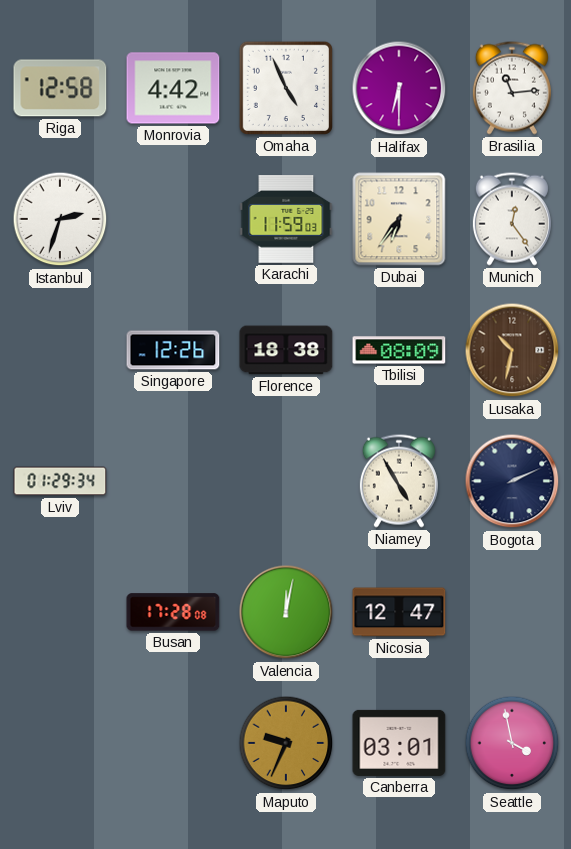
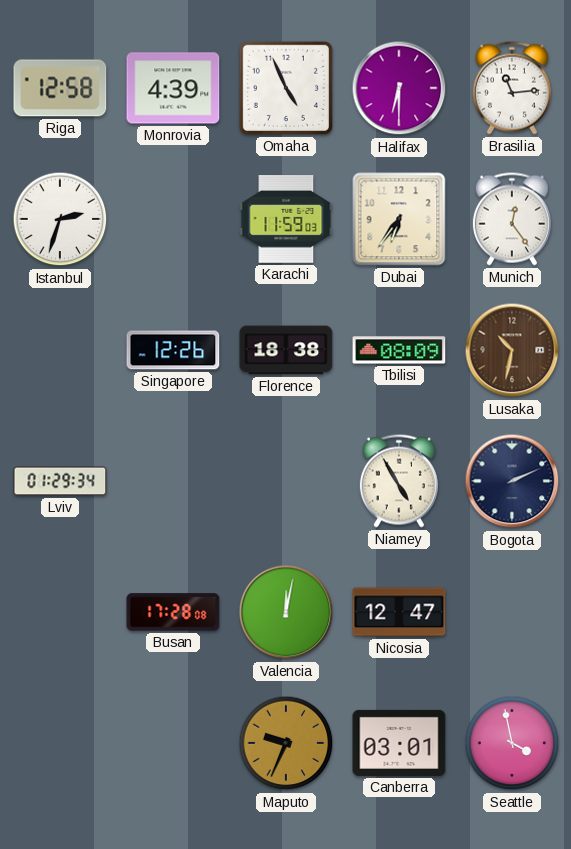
Monrovia: 4:42 -> 4:39 (173, 88)
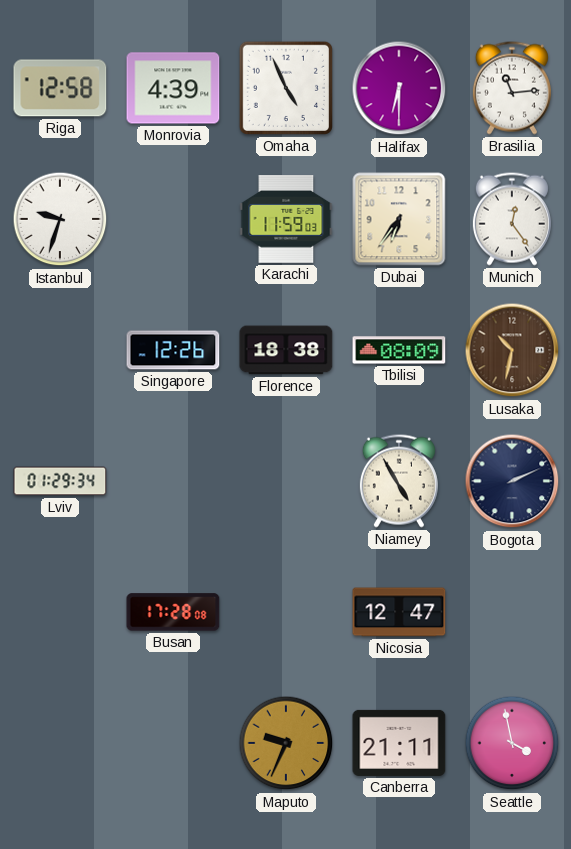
Istanbul: 2:33 -> 9:33 (60, 219)
Valencia: 12:02 -> none (286, 612)
Canberra: 03:01 -> 21:11 (399, 743)
